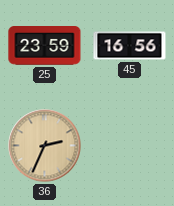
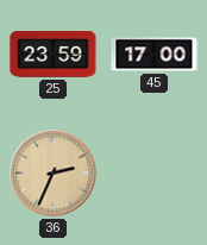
45: 16:56 -> 17:00 (155, 55)
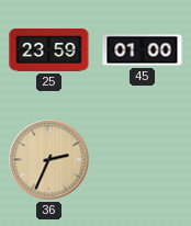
45: 17:00 -> 01:00 (143, 50)
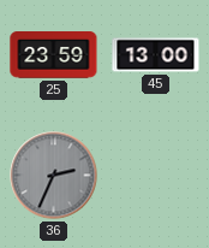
45: 01:00 -> 13:00 (156, 55)
36 dial: champagne -> grey (54, 176)
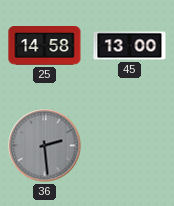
25: 23:59 -> 14:58 (45, 46)
36: 2:34 -> 2:29 (45, 146)
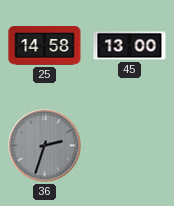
36: 2:29 -> 2:33 (45, 146)
